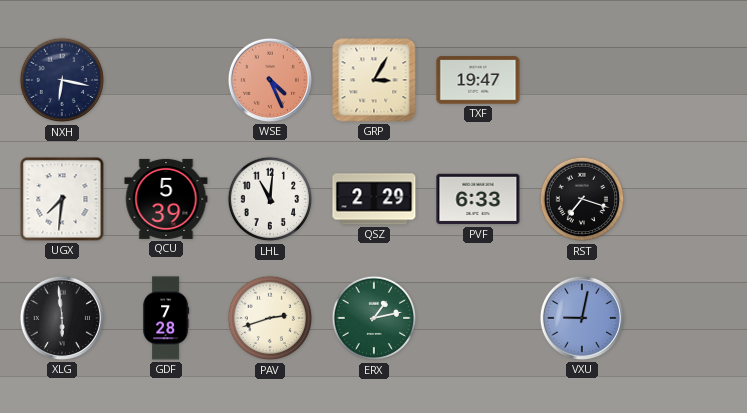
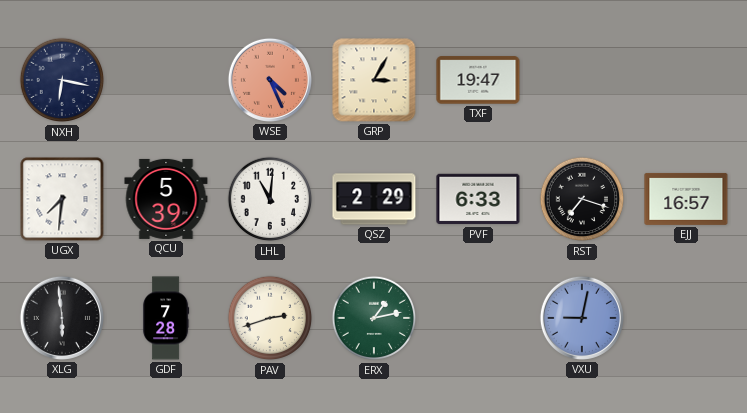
EJJ: none -> 16:57 (686, 199)
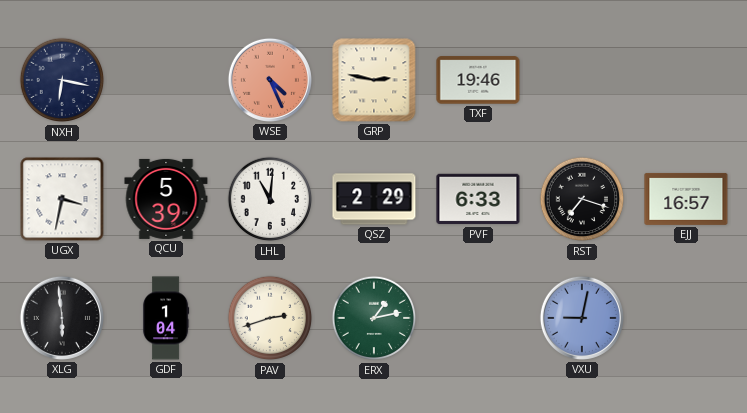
GRP: 3:05 -> 2:47 (374, 80)
TXF: 19:47 -> 19:46 (478, 80)
UGX: 7:31 -> 3:32 (62, 199)
GDF: 7:28 -> 1:04 (166, 318)
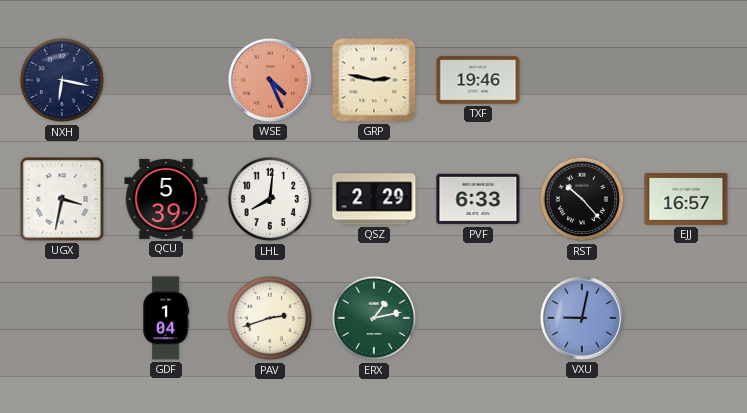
LHL: 11:01 -> 8:01 (270, 199)
RST: 7:18 -> 10:23 (582, 199)
XLG: 5:59 -> none (62, 318)
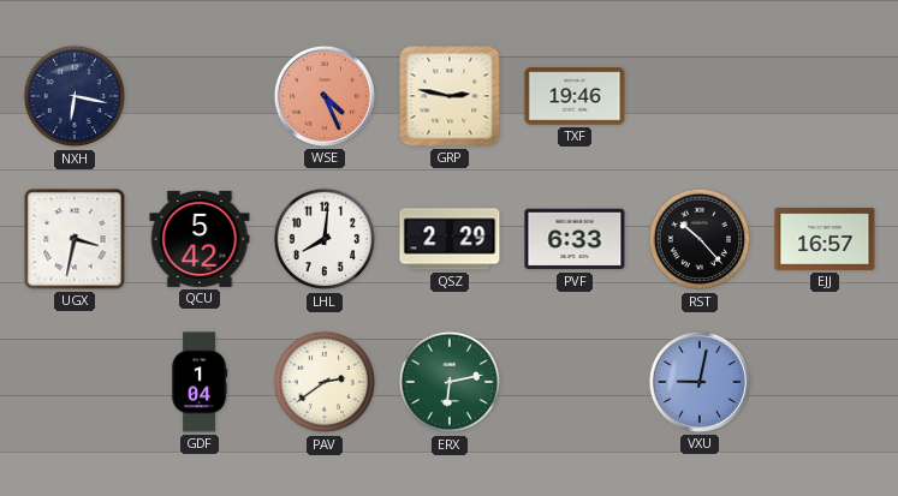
QCU: 5:39 -> 5:42 (200, 239)
PAV: 2:42 -> 2:39 (325, 382)
ERX: 1:13 -> 6:13 (450, 382)
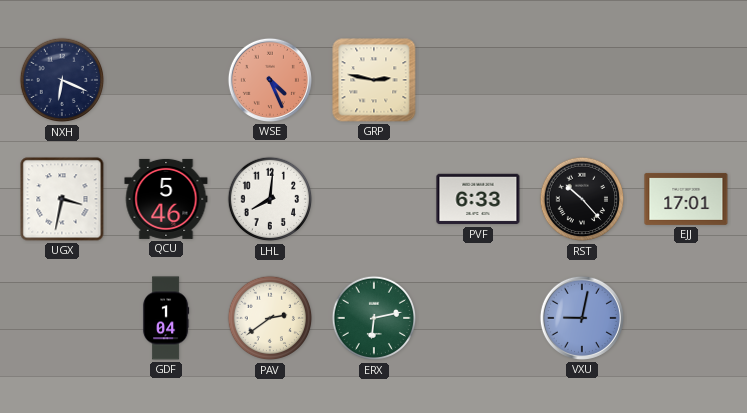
NXH: 6:17 -> 6:19 (62, 80)
TXF: 19:46 -> none (575, 96)
QCU: 5:42 -> 5:46 (166, 199)
QSZ: 2:29 -> none (450, 239)
EJJ: 16:57 -> 17:01 (686, 199)
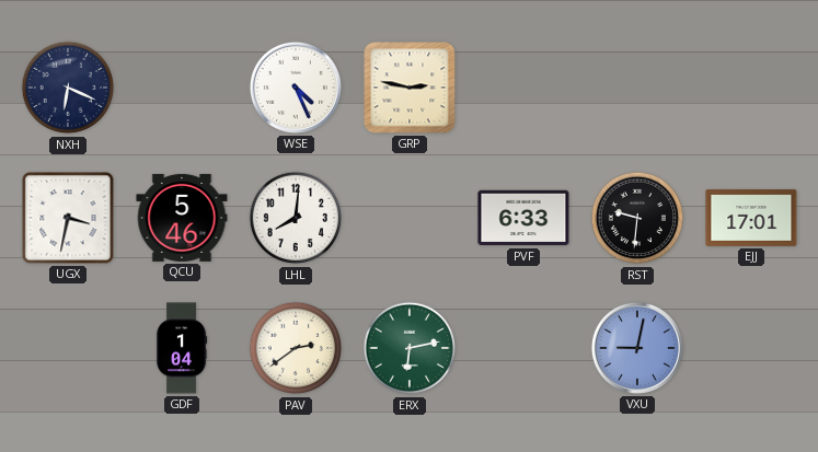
WSE dial: salmon -> white (296, 88)
RST: 10:23 -> 9:31 (637, 218)
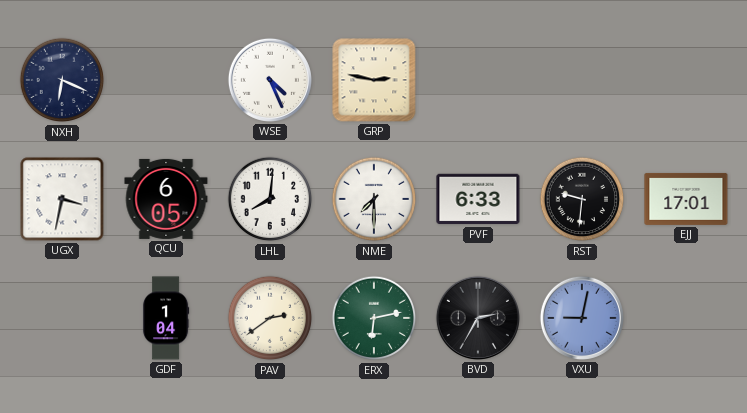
QCU: 5:46 -> 6:05 (166, 199)
NME: none -> 7:30 (374, 199)
BVD: none -> 2:35 (478, 318)
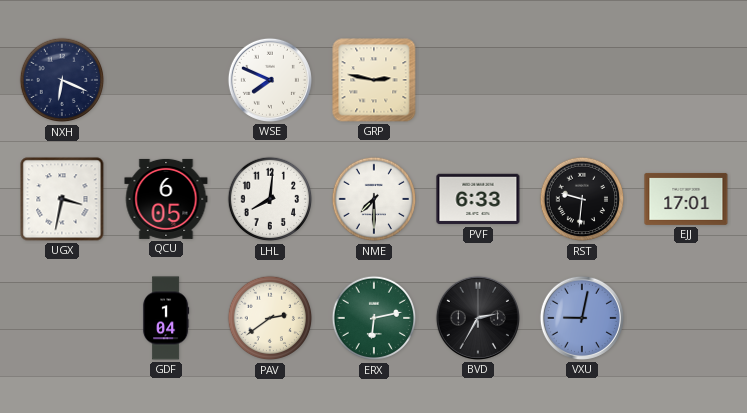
WSE: 4:26 -> 7:49 (270, 80)
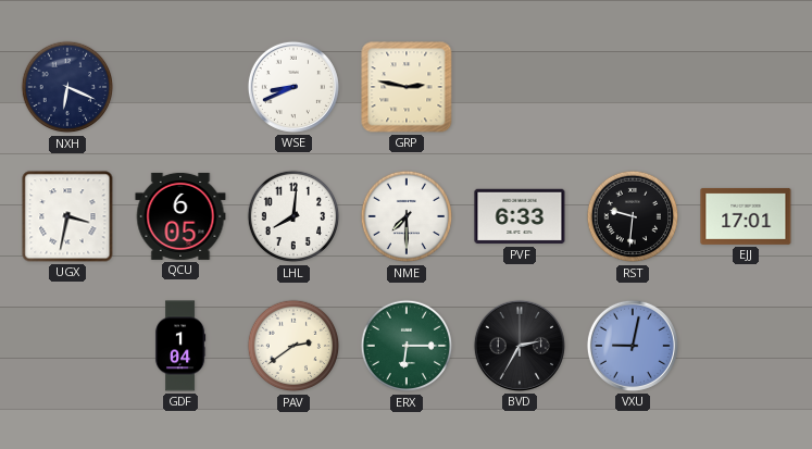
WSE: 7:49 -> 8:41 (293, 87)
ERX: 6:13 -> 6:15 (407, 346)
